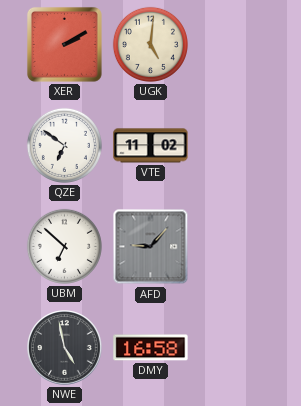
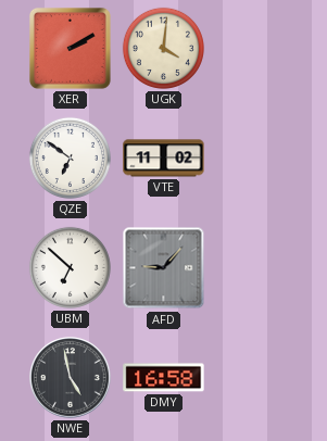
UGK: 5:01 -> 4:01 (163, 48)
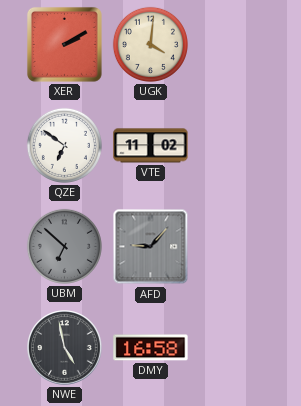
UBM dial: white -> grey (64, 246)
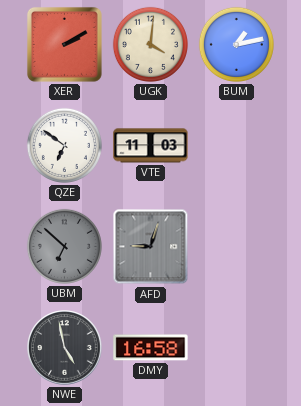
BUM: none -> 1:13 (236, 44)
VTE: 11:02 -> 11:03 (151, 146)
AFD: 9:07 -> 9:03 (151, 247)
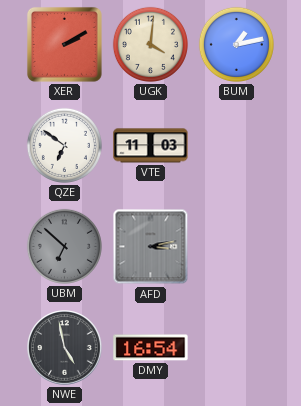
AFD: 9:03 -> 3:13 (151, 247)
DMY: 16:58 -> 16:54 (151, 348)
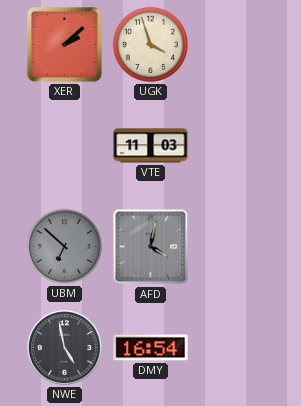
XER: 2:10 -> 2:08 (64, 44)
UGK: 4:01 -> 3:57 (150, 44)
BUM: 1:13 -> none (236, 44)
QZE: 6:51 -> none (64, 145)
AFD: 3:13 -> 4:02 (151, 247)
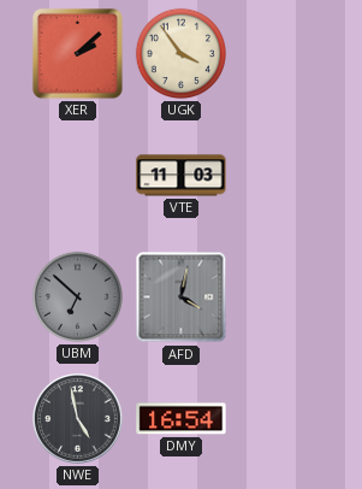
UGK: 3:57 -> 3:54 (180, 53)
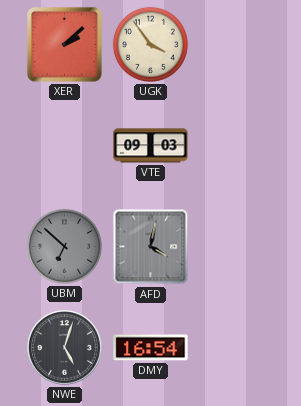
VTE: 11:03 -> 09:03 (151, 146)
NWE: 4:58 -> 5:03 (65, 348)
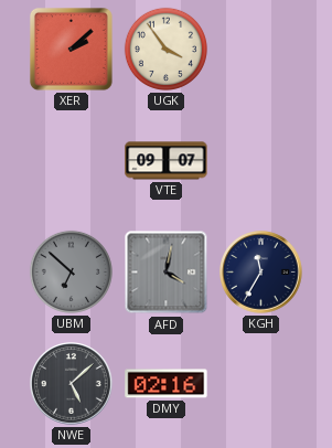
VTE: 09:03 -> 09:07 (167, 161)
KGH: none -> 11:35 (261, 273)
NWE: 5:03 -> 5:08 (72, 384)
DMY: 16:54 -> 02:16 (167, 384)
